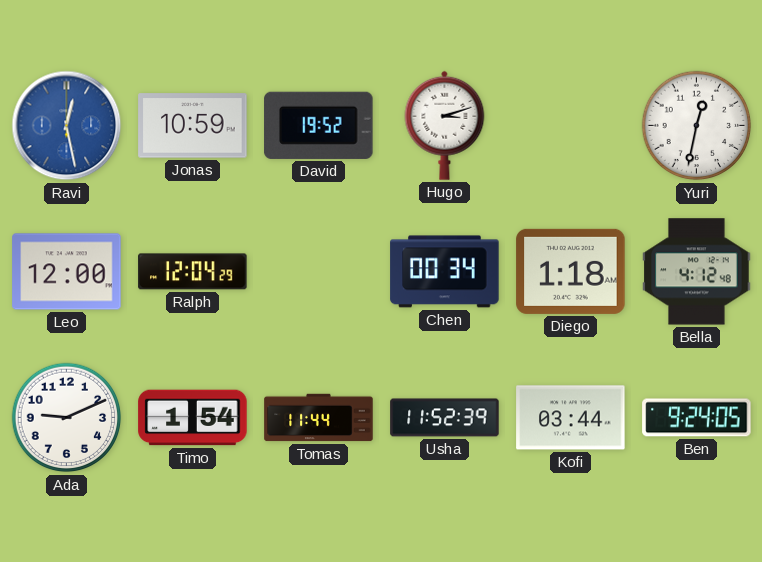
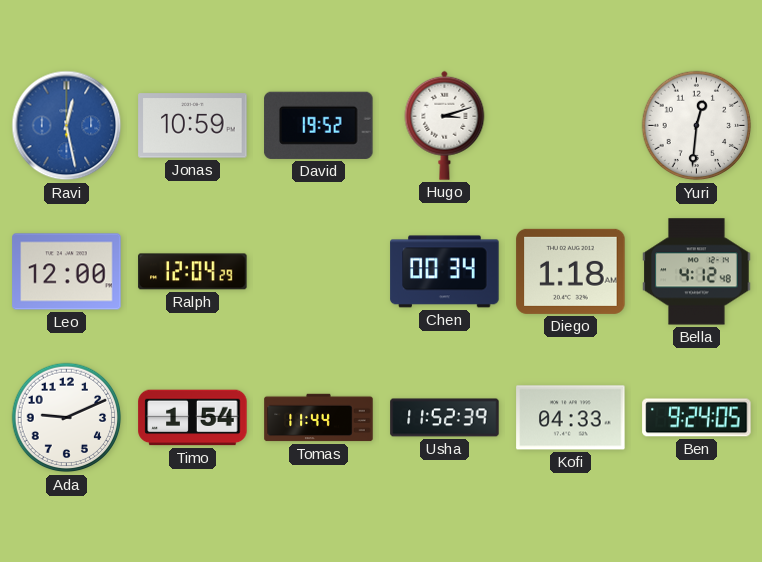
Yuri: 12:32 -> 12:31 (697, 126)
Kofi: 03:44 -> 04:33 (571, 418)
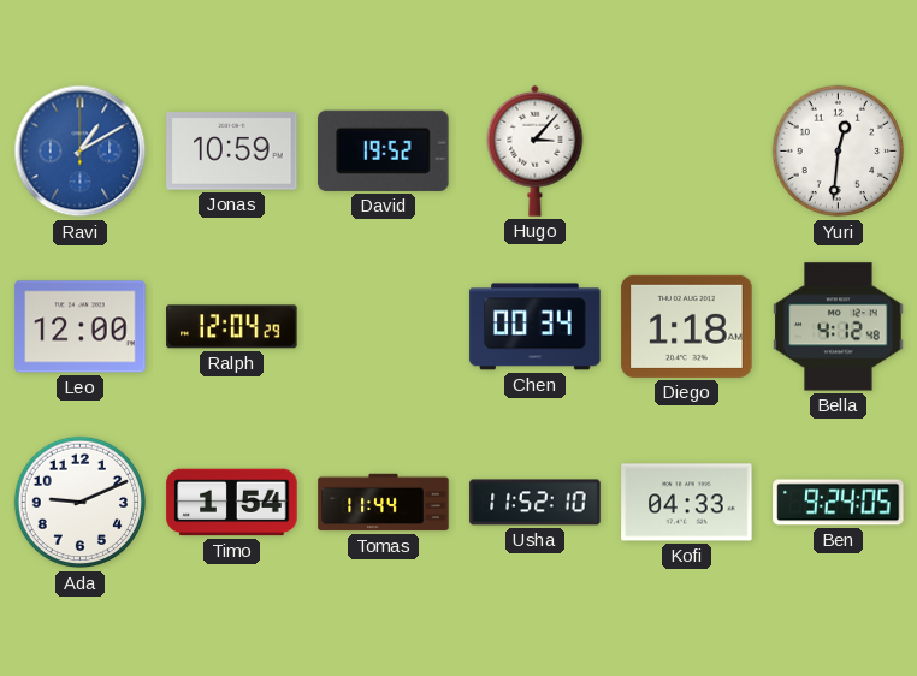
Ravi: 12:28 -> 1:10 (81, 152)
Hugo: 3:12 -> 3:07 (536, 150)
Usha: 11:52:39 -> 11:52:10 (536, 503)
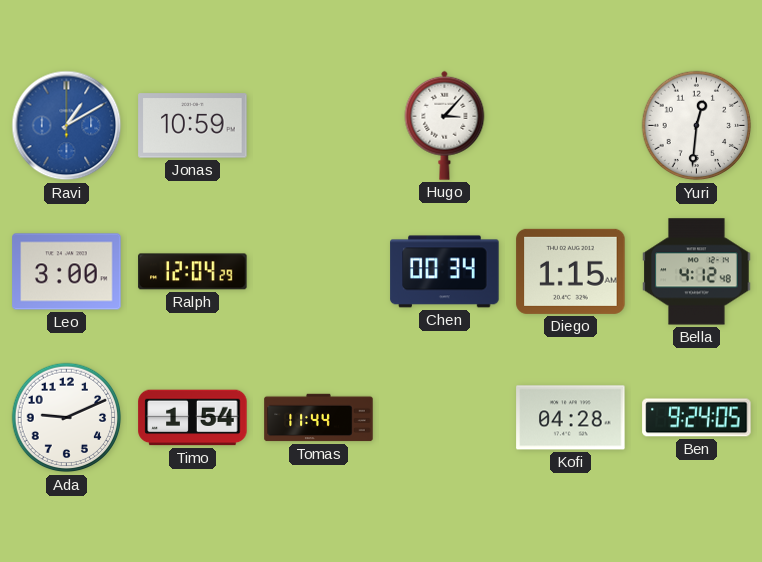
David: 19:52 -> none (384, 150)
Leo: 12:00 -> 3:00 (67, 272)
Diego: 1:18 -> 1:15 (571, 271)
Usha: 11:52 -> none (536, 503)
Kofi: 04:33 -> 04:28 (571, 418)
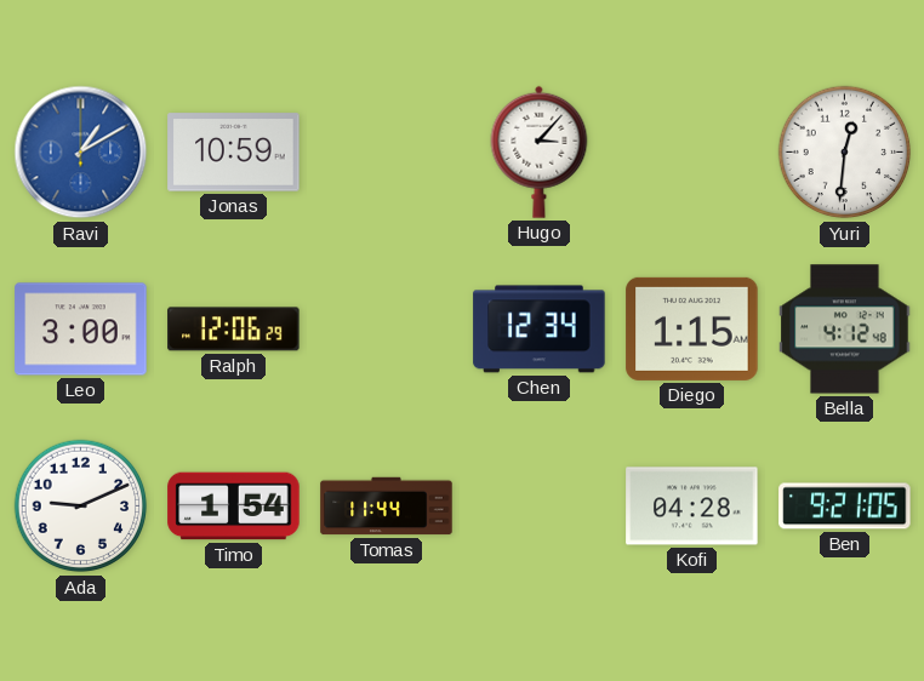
Ralph: 12:04 -> 12:06 (234, 330)
Chen: 00:34 -> 12:34 (540, 330)
Ben: 9:24 -> 9:21 (845, 507)
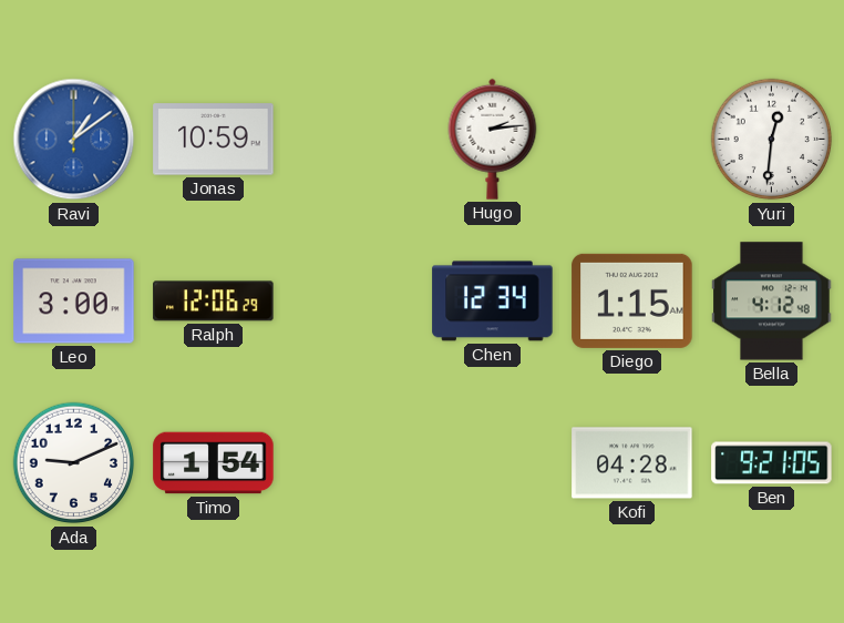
Ravi: 1:10 -> 1:09 (74, 140)
Hugo: 3:07 -> 2:14 (493, 139)
Tomas: 11:44 -> none (387, 507)
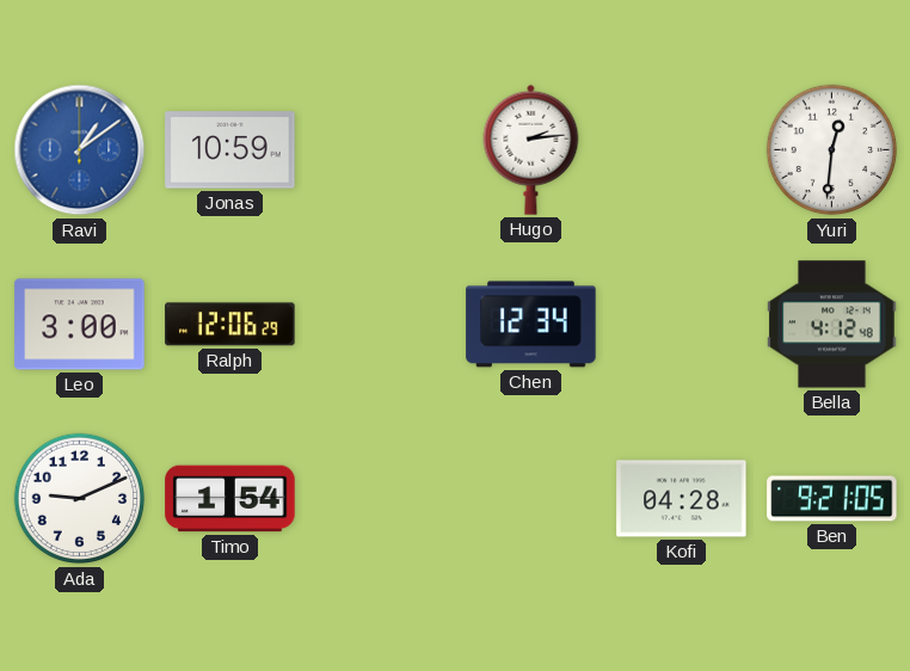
Diego: 1:15 -> none (632, 300)
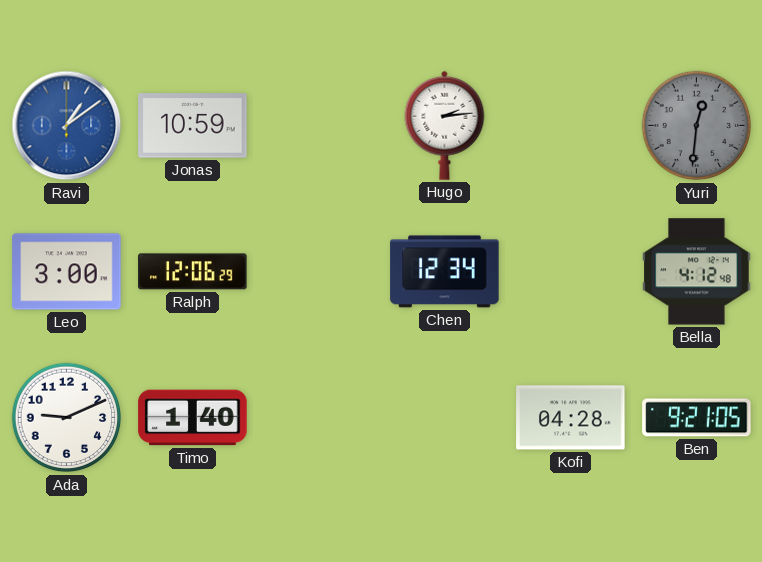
Yuri dial: white -> grey (697, 126)
Timo: 1:54 -> 1:40 (193, 418)
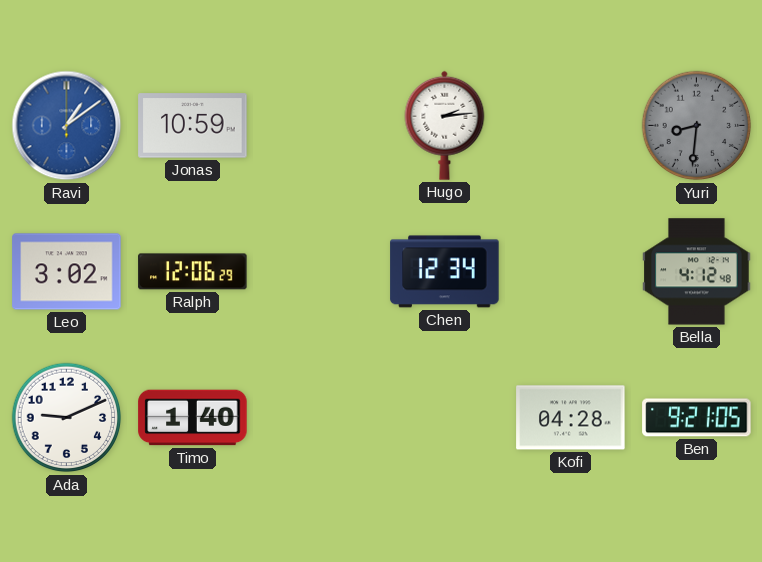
Yuri: 12:31 -> 8:31 (697, 126)
Leo: 3:00 -> 3:02 (67, 272)
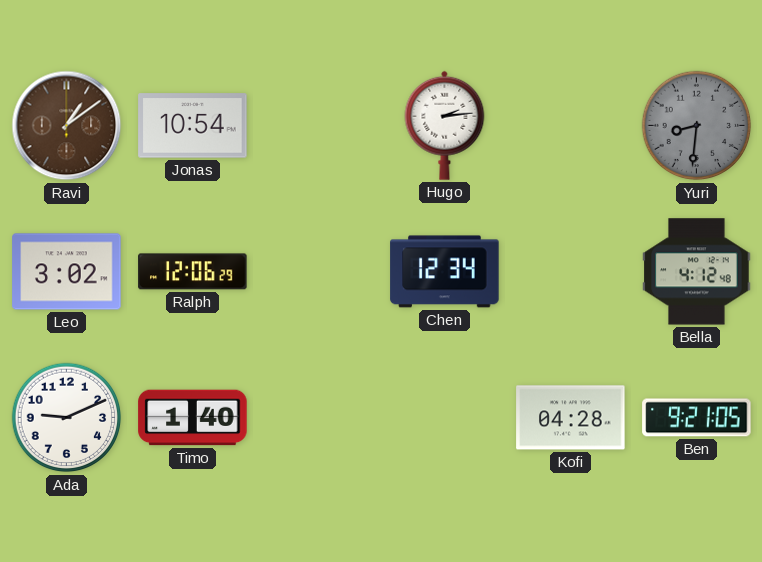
Ravi dial: blue -> brown (67, 126)
Jonas: 10:59 -> 10:54 (193, 126)
